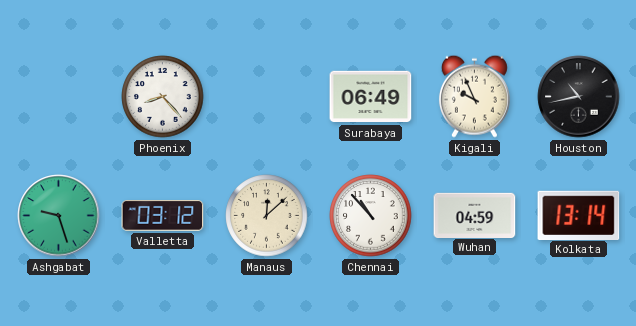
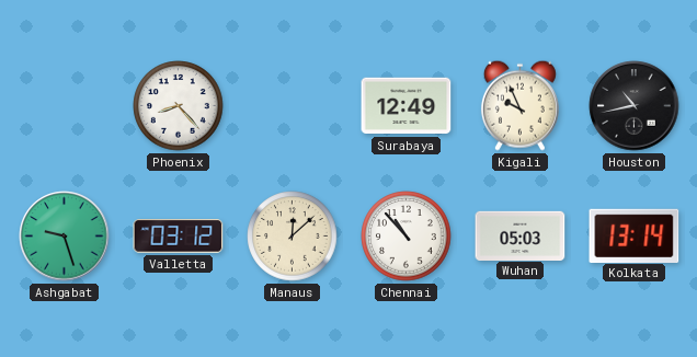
Surabaya: 06:49 -> 12:49 (407, 106)
Wuhan: 04:59 -> 05:03 (521, 235)
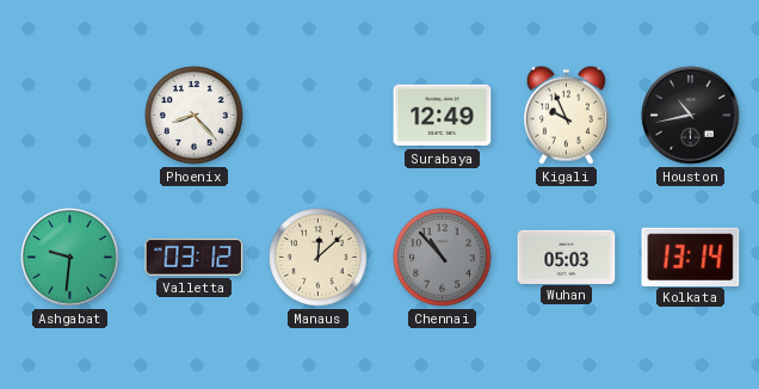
Ashgabat: 9:27 -> 9:31 (70, 258)
Chennai dial: white -> grey (443, 258)
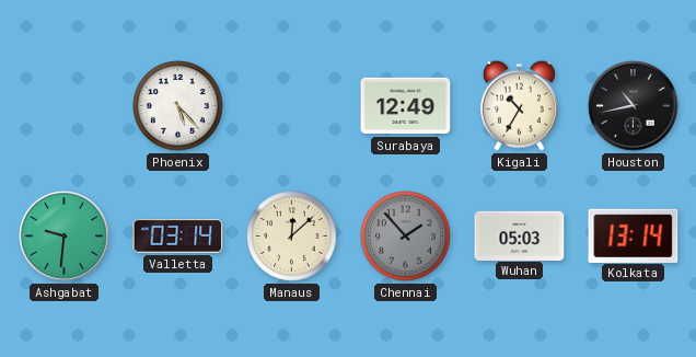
Phoenix: 8:23 -> 5:23 (178, 106)
Kigali: 9:56 -> 10:35 (519, 105)
Valletta: 03:12 -> 03:14 (178, 237)
Chennai: 10:53 -> 1:53 (406, 237)
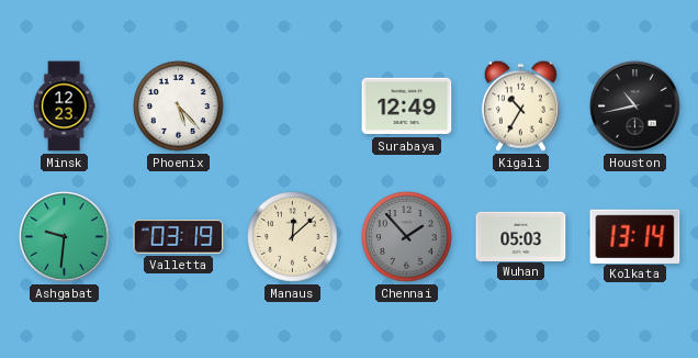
Minsk: none -> 12:23 (64, 107)
Valletta: 03:14 -> 03:19 (179, 237)
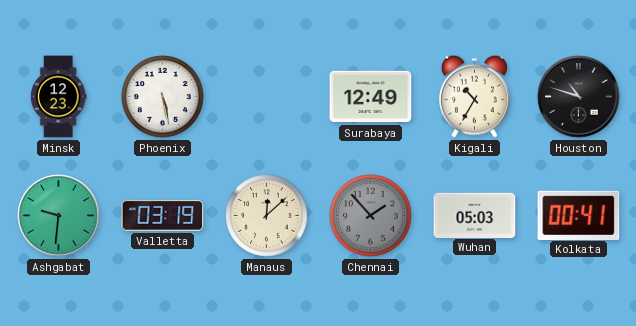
Phoenix: 5:23 -> 5:28 (163, 97)
Houston: 10:43 -> 10:48 (579, 97)
Kolkata: 13:14 -> 00:41 (579, 215)
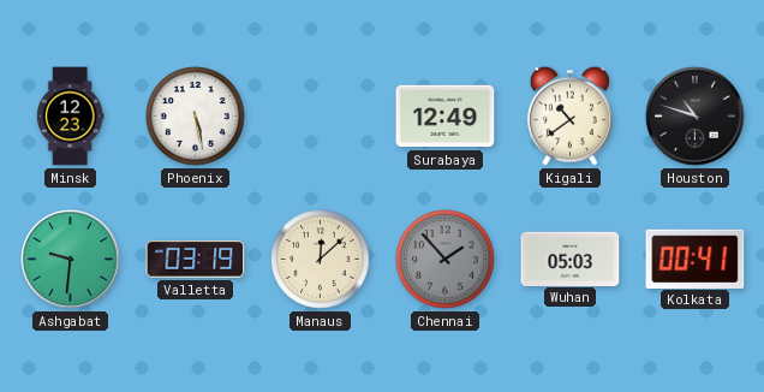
Kigali: 10:35 -> 10:39 (569, 115)
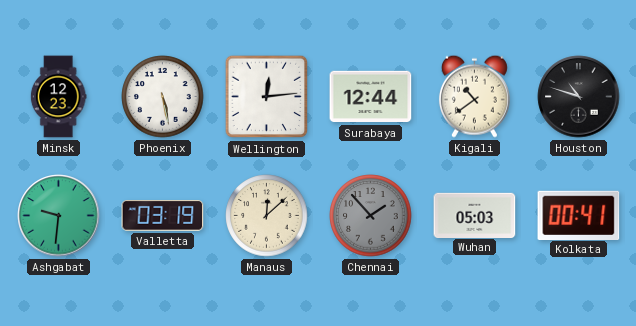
Wellington: none -> 12:14 (267, 97)
Surabaya: 12:49 -> 12:44 (371, 97)
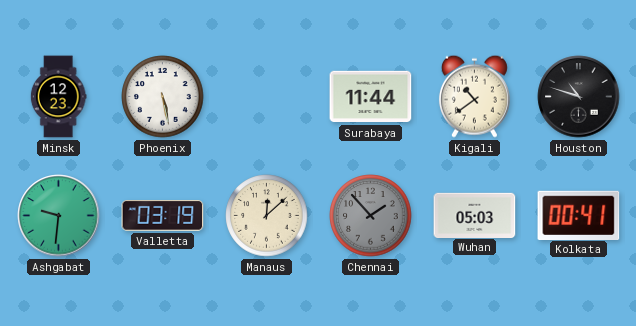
Wellington: 12:14 -> none (267, 97)
Surabaya: 12:44 -> 11:44 (371, 97)
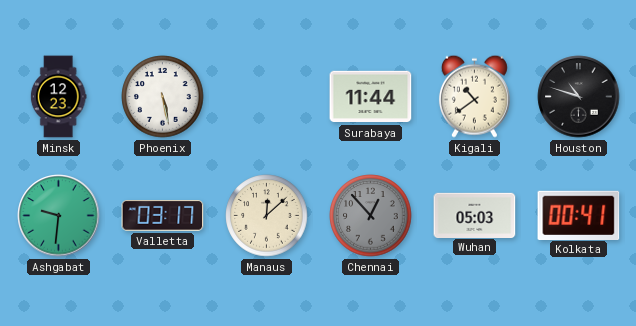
Valletta: 03:19 -> 03:17 (163, 216)
Chennai: 1:53 -> 12:53 (371, 216)
